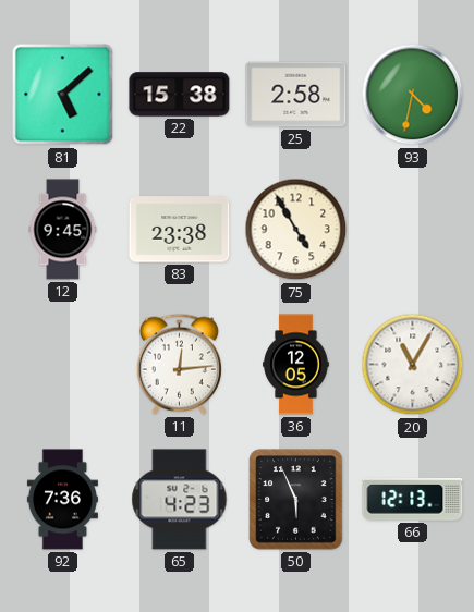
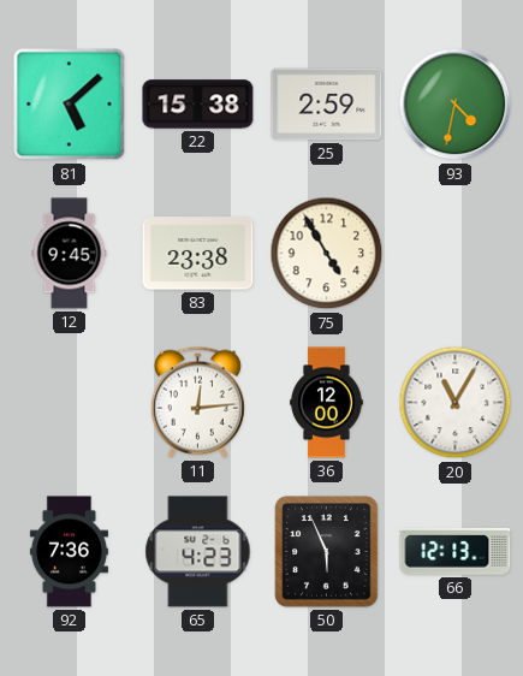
25: 2:58 -> 2:59 (327, 105)
36: 12:05 -> 12:00 (327, 403)
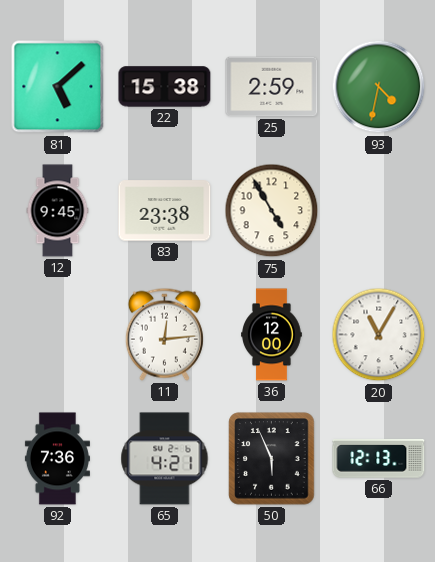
65: 4:23 -> 4:21 (165, 459)
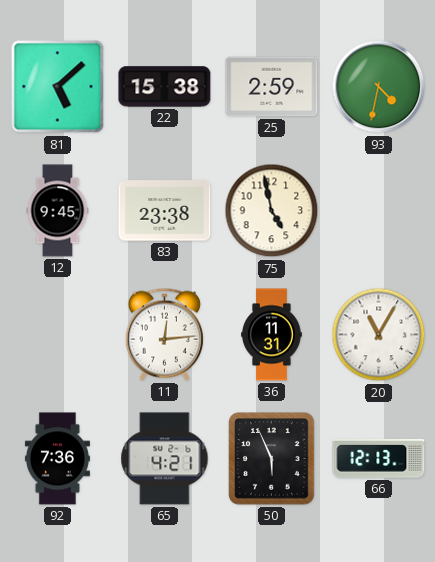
75: 4:55 -> 4:58 (272, 211)
36: 12:00 -> 11:31 (272, 335)
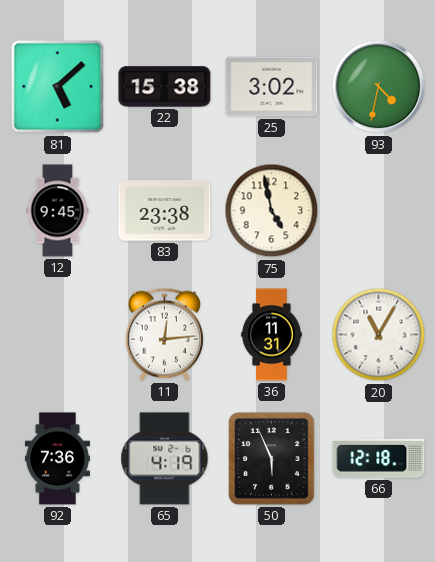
25: 2:59 -> 3:02 (272, 87)
65: 4:21 -> 4:19 (165, 459)
66: 12:13 -> 12:18 (379, 459)
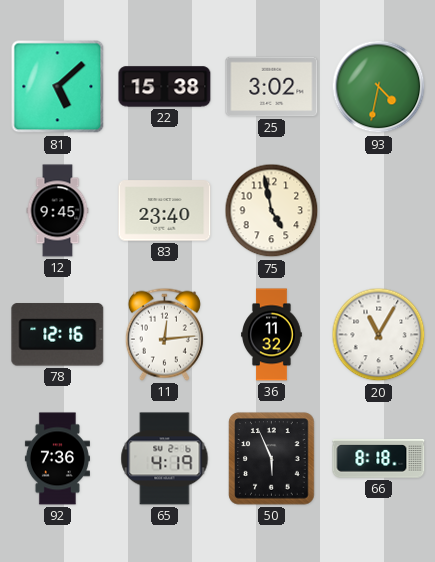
83: 23:38 -> 23:40 (165, 211)
78: none -> 12:16 (58, 335)
36: 11:31 -> 11:32 (272, 335)
66: 12:18 -> 8:18 (379, 459)
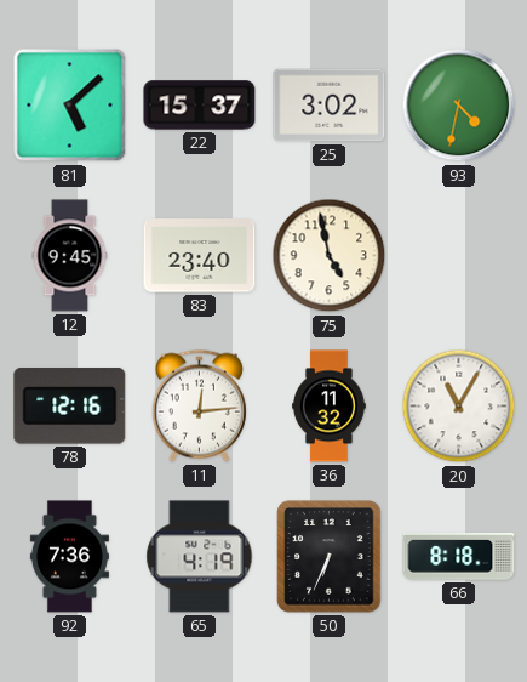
22: 15:38 -> 15:37 (200, 106)
50: 5:56 -> 6:34 (330, 557)
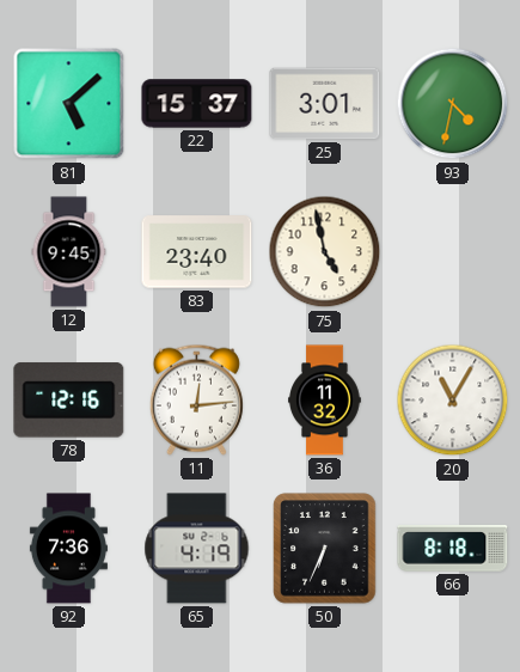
25: 3:02 -> 3:01 (325, 104)
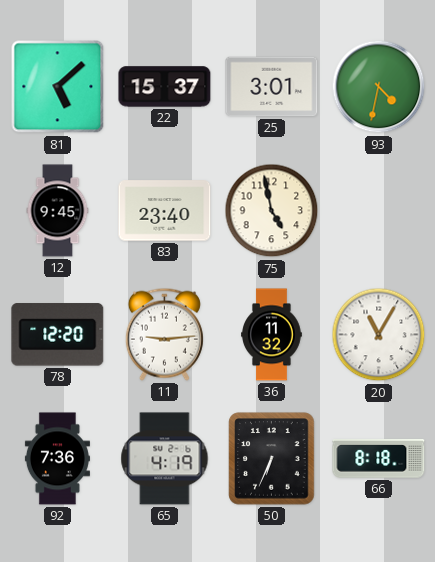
78: 12:16 -> 12:20 (58, 335)
11: 12:14 -> 9:14 (164, 334)
